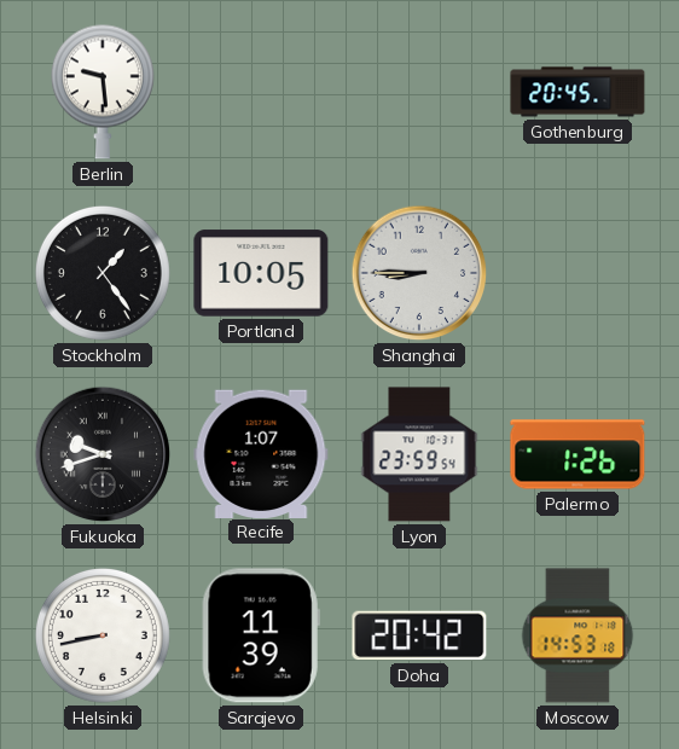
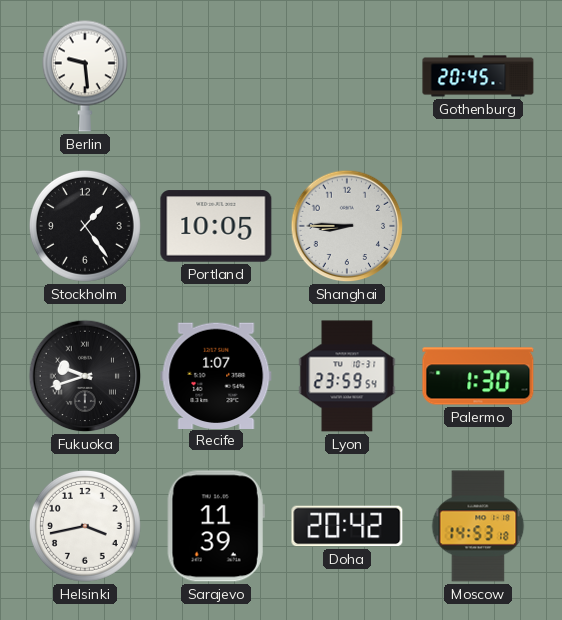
Palermo: 1:26 -> 1:30 (478, 376)
Helsinki: 8:43 -> 3:43 (85, 526)
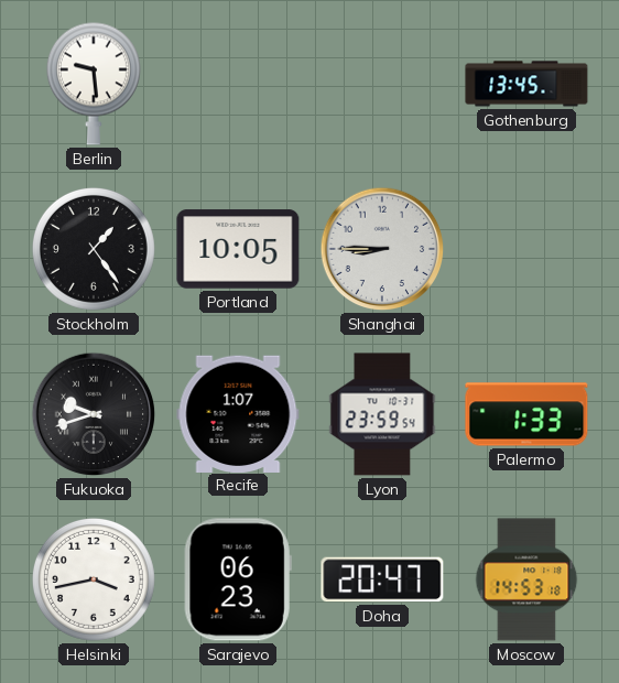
Gothenburg: 20:45 -> 13:45 (526, 84)
Palermo: 1:30 -> 1:33 (526, 414)
Sarajevo: 11:39 -> 06:23 (238, 579)
Doha: 20:42 -> 20:47 (382, 579)
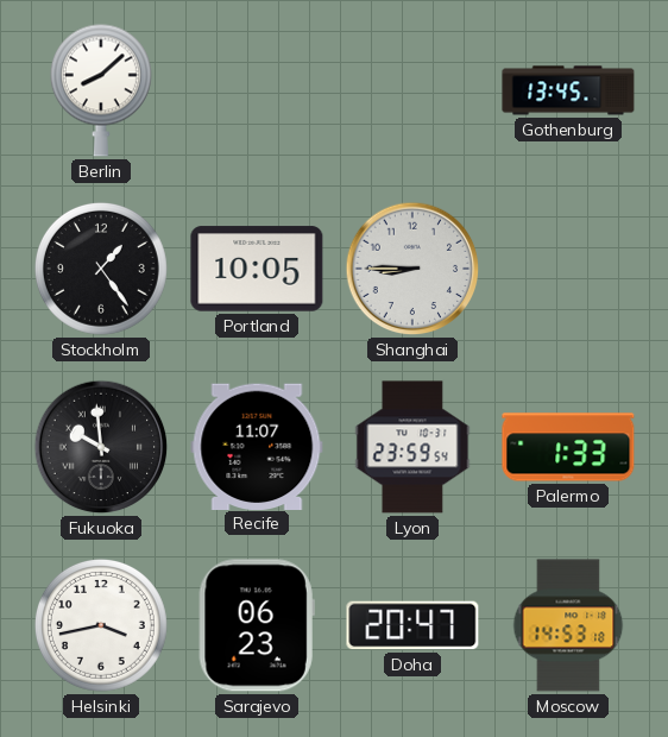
Berlin: 9:29 -> 8:08 (101, 90)
Fukuoka: 9:42 -> 9:59 (101, 447)
Recife: 1:07 -> 11:07 (257, 446)
